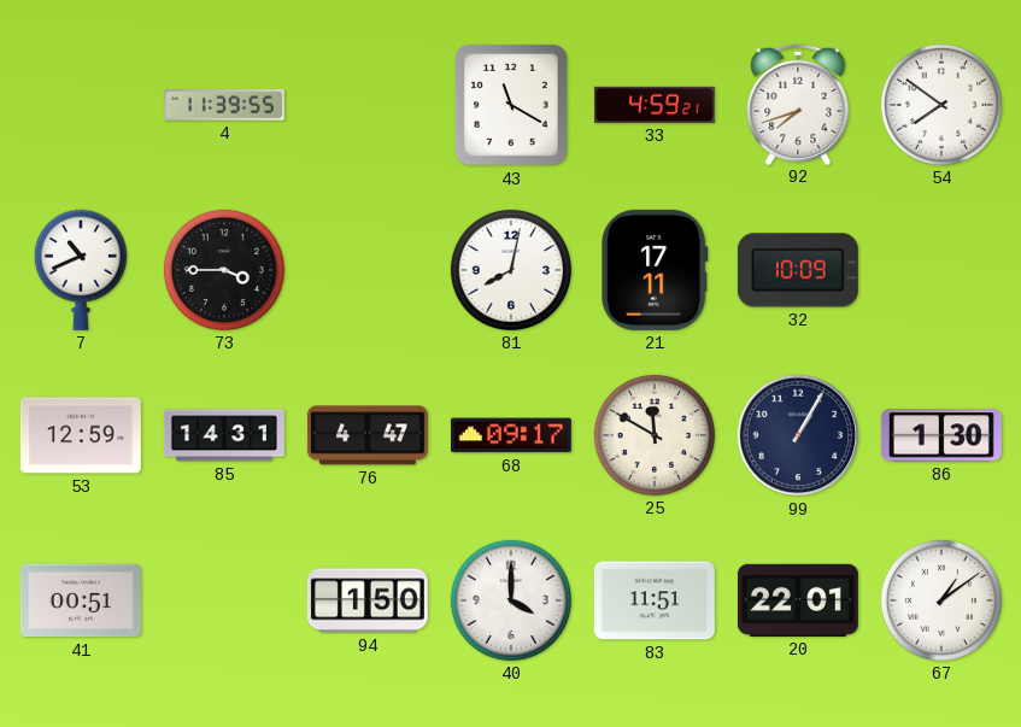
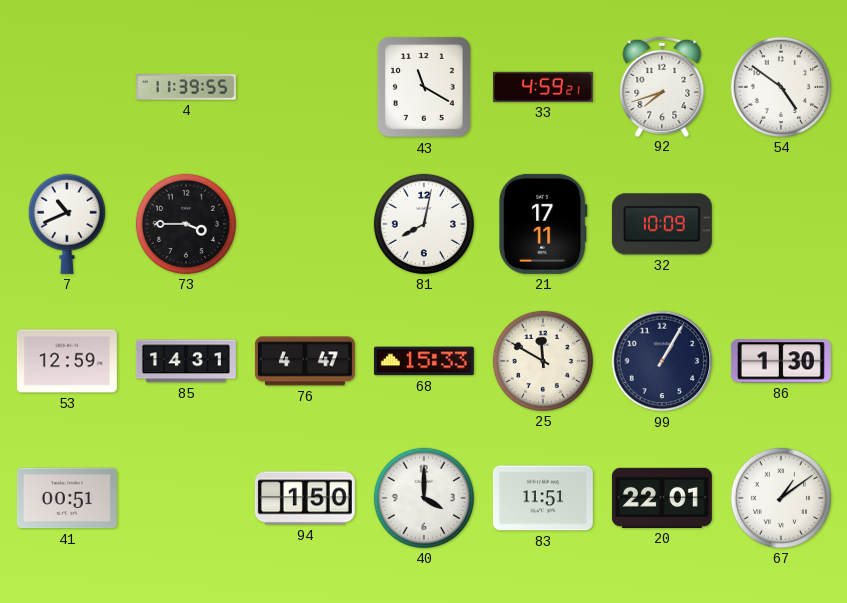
54: 7:51 -> 4:51 (781, 87)
68: 09:17 -> 15:33 (424, 361)
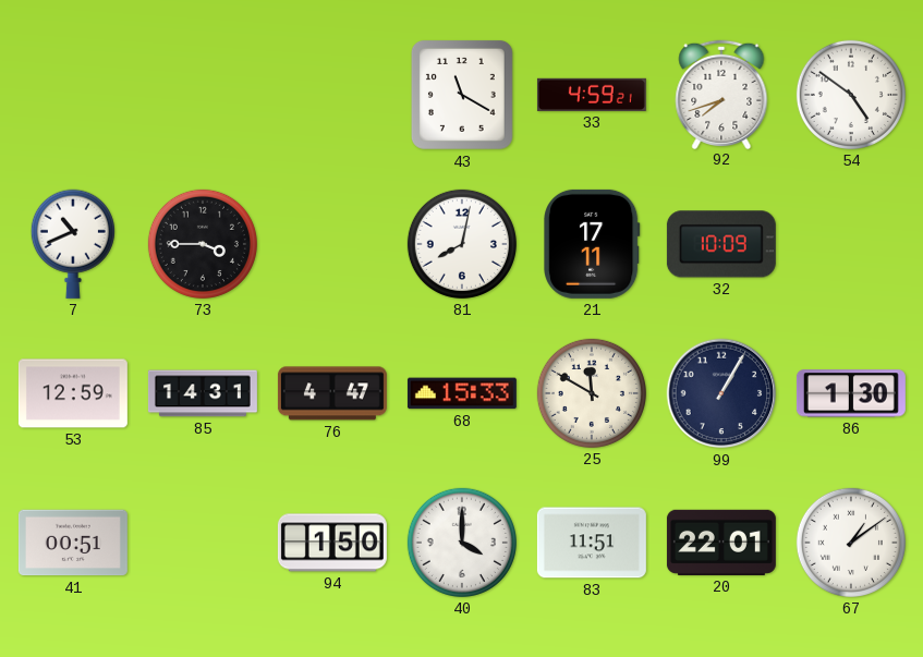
4: 11:39 -> none (186, 87)
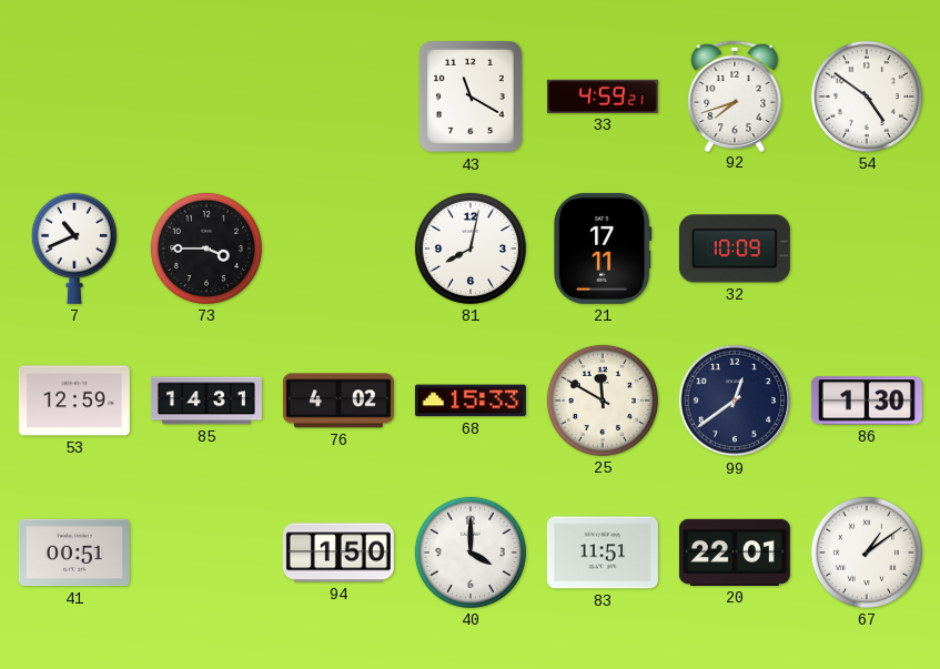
76: 4:47 -> 4:02 (338, 401)
99: 1:05 -> 12:39 (735, 401)
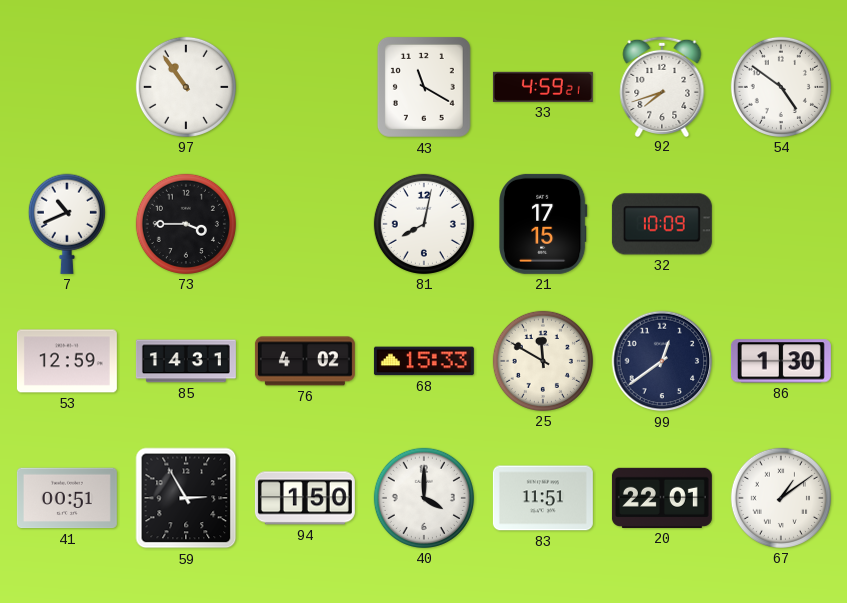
97: none -> 10:54 (186, 87)
21: 17:11 -> 17:15 (543, 224)
59: none -> 2:55 (186, 498)
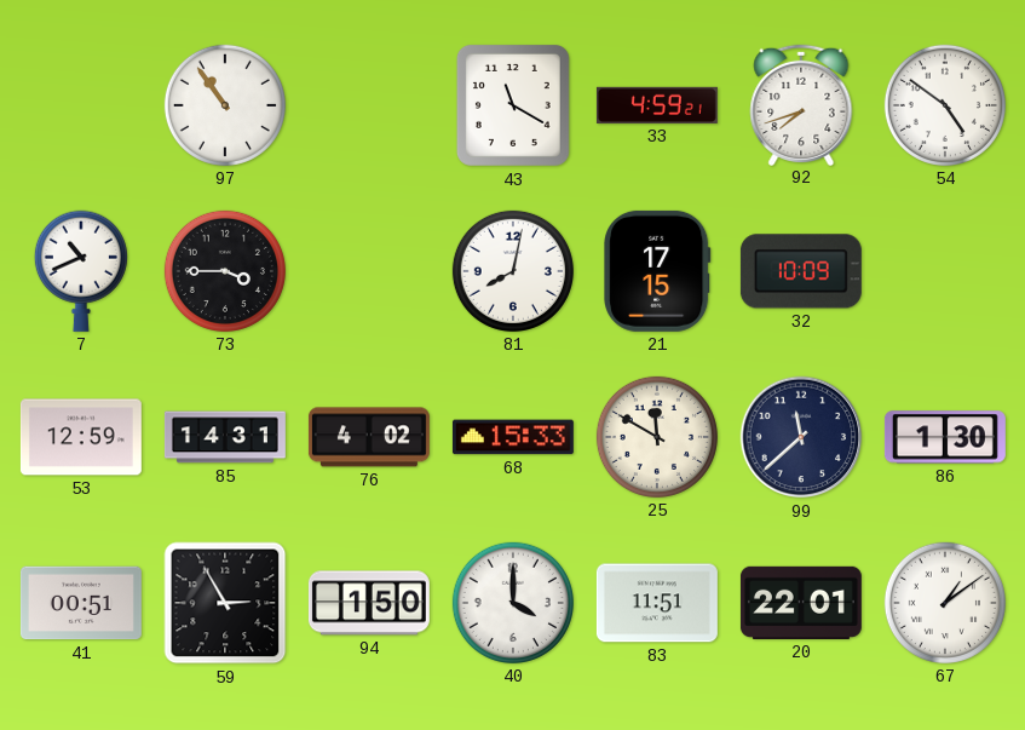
99: 12:39 -> 11:38 (801, 437)
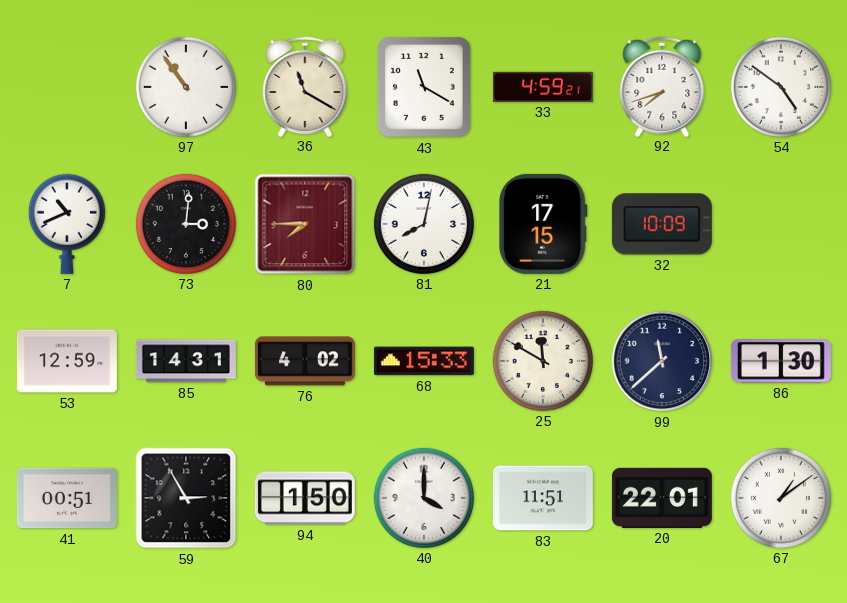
36: none -> 11:20 (305, 86)
73: 3:45 -> 3:01 (186, 224)
80: none -> 7:45 (305, 224)
